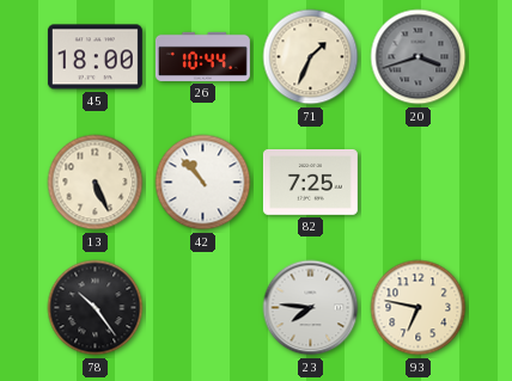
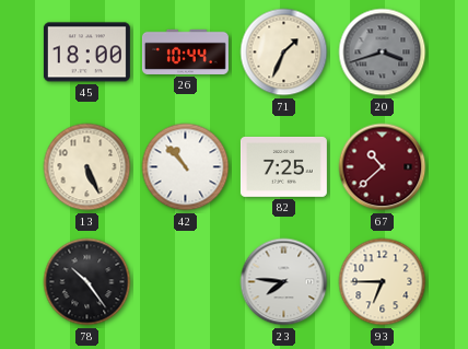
67: none -> 10:38 (383, 167)
93: 6:47 -> 6:45 (383, 282)
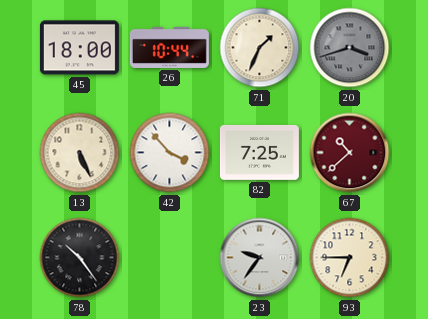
42: 10:53 -> 3:53 (170, 153)
23: 7:46 -> 9:36 (260, 258)
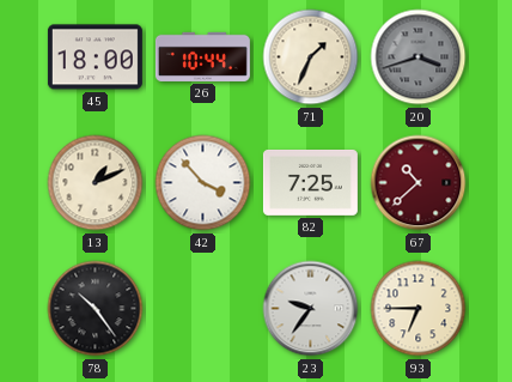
13: 5:26 -> 1:11 (96, 183)
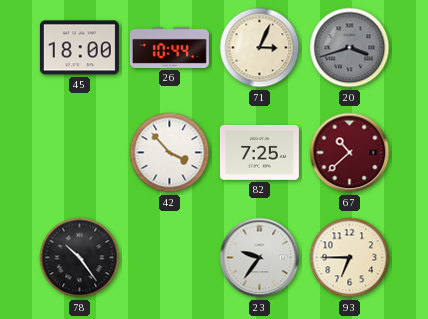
71: 1:34 -> 3:04 (260, 48)
13: 1:11 -> none (96, 183)
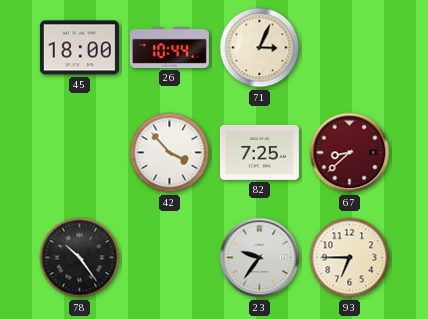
20: 3:42 -> none (350, 48)
67: 10:38 -> 8:38 (350, 153)
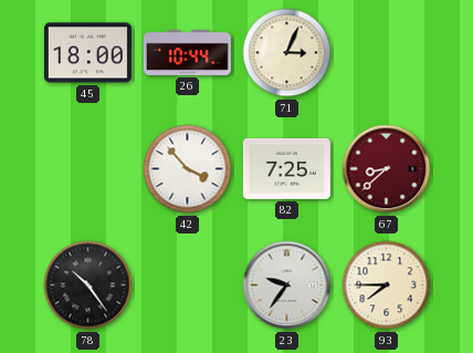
93: 6:45 -> 7:45 (387, 285)
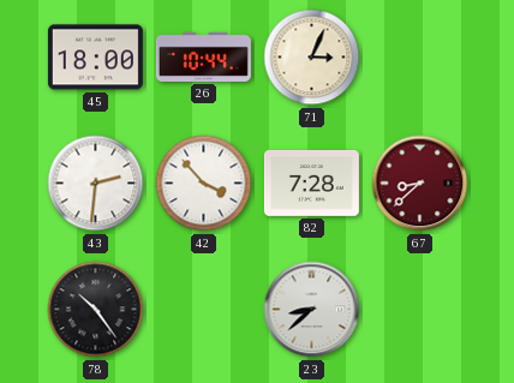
43: none -> 2:31 (96, 184)
82: 7:25 -> 7:28 (311, 182)
23: 9:36 -> 8:38 (312, 310)
93: 7:45 -> none (387, 285)
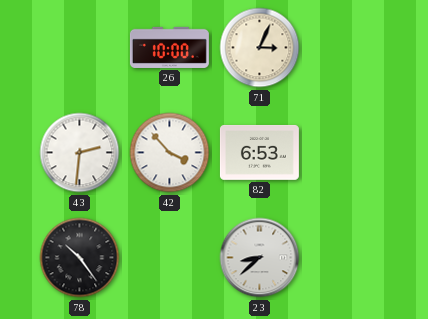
45: 18:00 -> none (95, 58)
26: 10:44 -> 10:00 (169, 47)
82: 7:28 -> 6:53 (259, 152)
67: 8:38 -> none (420, 184)
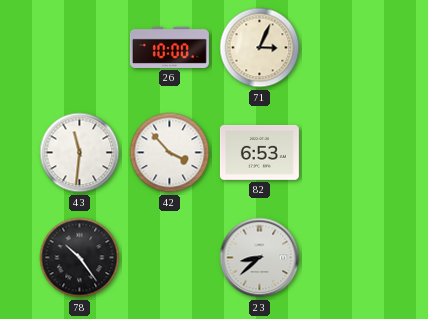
43: 2:31 -> 11:31 (80, 153)
